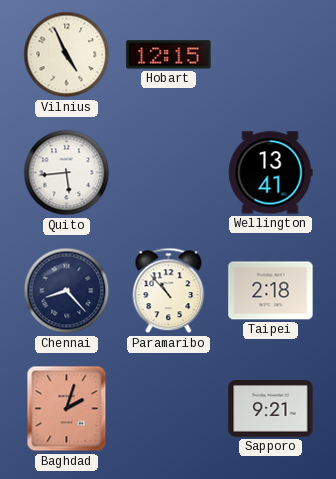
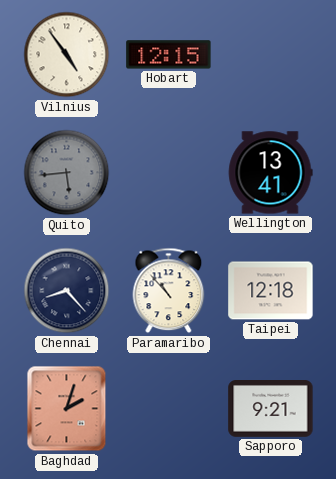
Vilnius: 4:56 -> 4:54 (67, 55)
Quito dial: white -> grey (67, 173)
Taipei: 2:18 -> 12:18 (271, 291)
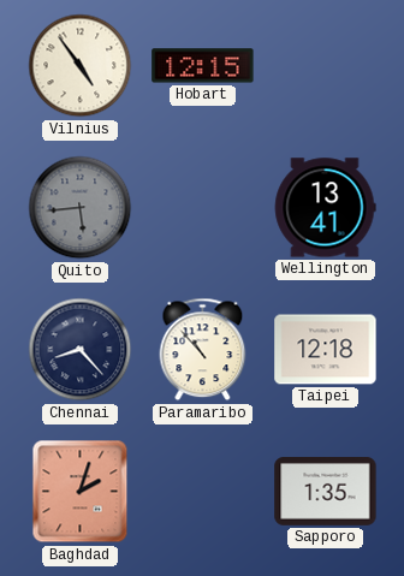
Sapporo: 9:21 -> 1:35 (326, 492)
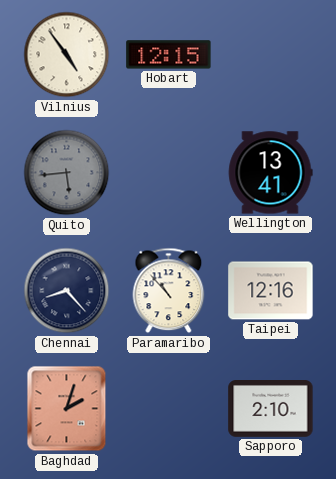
Taipei: 12:18 -> 12:16 (271, 291)
Sapporo: 1:35 -> 2:10 (271, 409)
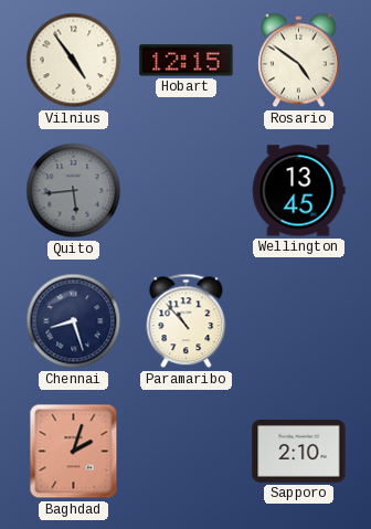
Rosario: none -> 4:51 (299, 61)
Wellington: 13:41 -> 13:45 (298, 191)
Chennai: 8:23 -> 8:27 (74, 321)
Taipei: 12:16 -> none (271, 291)
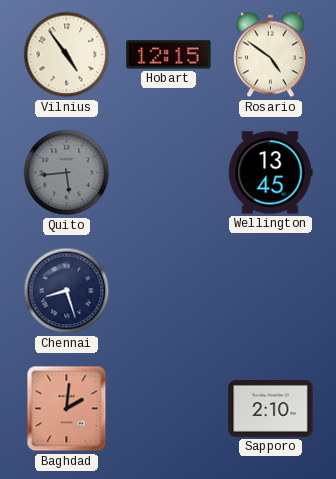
Paramaribo: 10:53 -> none (187, 321)
Baghdad: 2:03 -> 2:01 (67, 409)
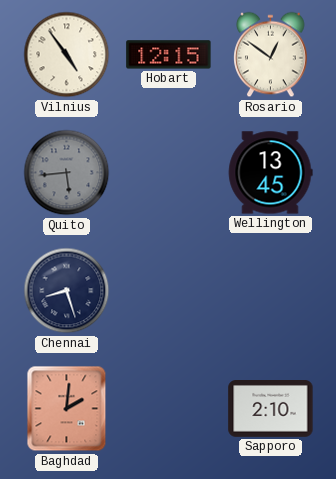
Rosario: 4:51 -> 12:51 (271, 55)
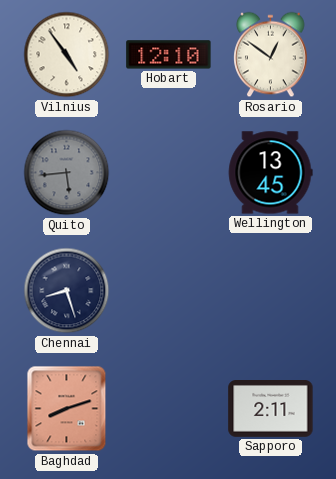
Hobart: 12:15 -> 12:10 (169, 55)
Baghdad: 2:01 -> 8:12 (67, 409)
Sapporo: 2:10 -> 2:11 (271, 409)
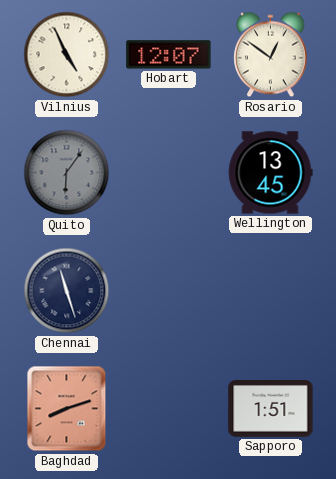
Vilnius: 4:54 -> 4:56 (67, 55)
Hobart: 12:10 -> 12:07 (169, 55)
Quito: 5:44 -> 6:06 (67, 173)
Chennai: 8:27 -> 11:27 (67, 291)
Sapporo: 2:11 -> 1:51 (271, 409)
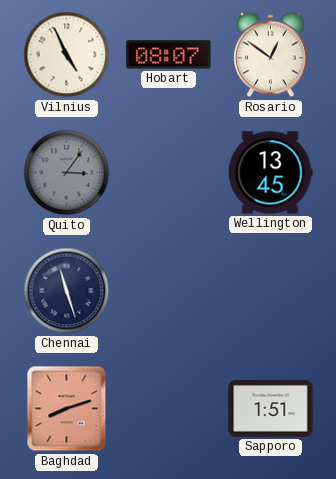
Hobart: 12:07 -> 08:07 (169, 55)
Quito: 6:06 -> 3:06 (67, 173)
